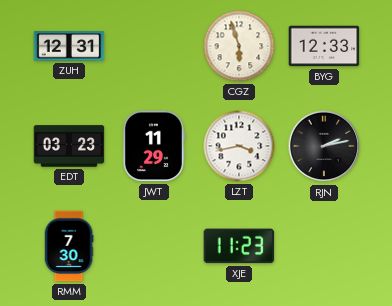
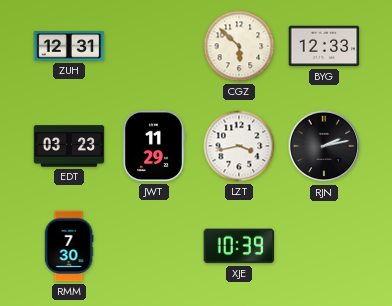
CGZ: 5:57 -> 5:52 (239, 46)
XJE: 11:23 -> 10:39 (239, 246)
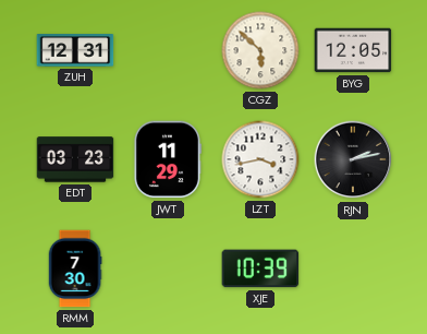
BYG: 12:33 -> 12:05 (353, 50)
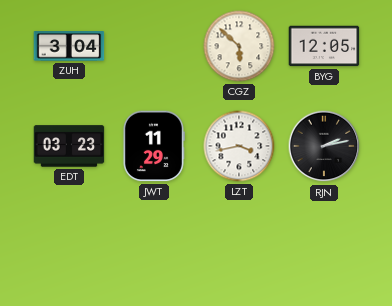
ZUH: 12:31 -> 3:04 (69, 46)
RMM: 7:30 -> none (75, 269)
XJE: 10:39 -> none (260, 269)
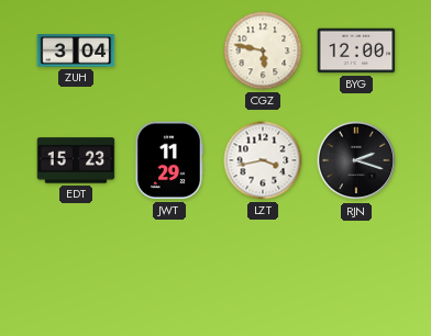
CGZ: 5:52 -> 5:47 (263, 51)
BYG: 12:05 -> 12:00 (356, 51)
EDT: 03:23 -> 15:23 (76, 160)
RJN: 2:13 -> 2:18 (356, 160)
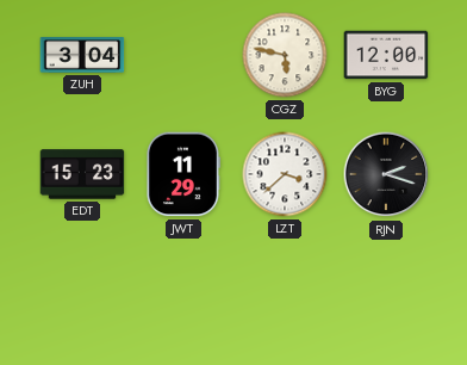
LZT: 3:43 -> 3:38 (285, 174)
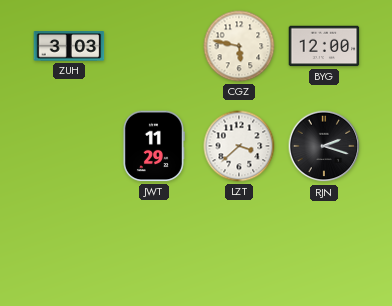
ZUH: 3:04 -> 3:03 (69, 46)
EDT: 15:23 -> none (82, 174)
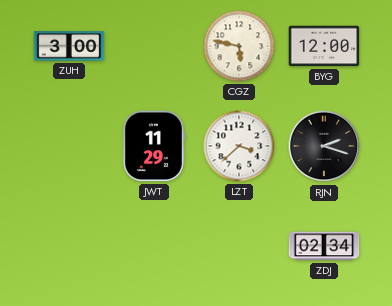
ZUH: 3:03 -> 3:00 (69, 46)
ZDJ: none -> 02:34 (324, 246)
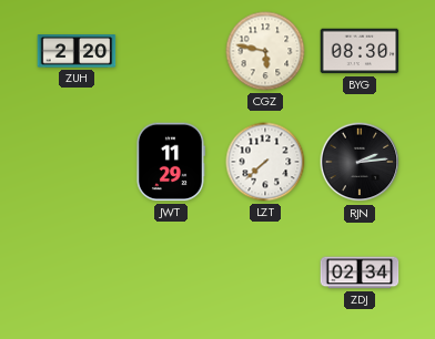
ZUH: 3:00 -> 2:20 (77, 51)
BYG: 12:00 -> 08:30 (360, 51)
LZT: 3:38 -> 7:38 (265, 162)
RJN: 2:18 -> 2:14 (360, 162)
